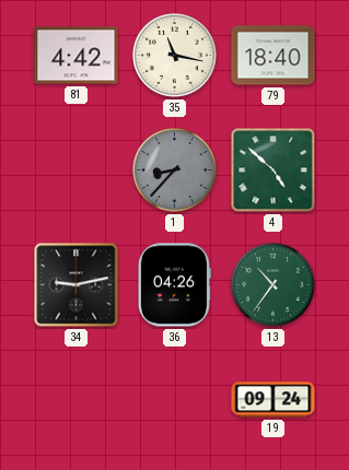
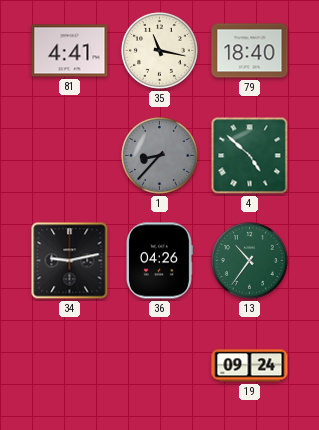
81: 4:42 -> 4:41 (70, 51)
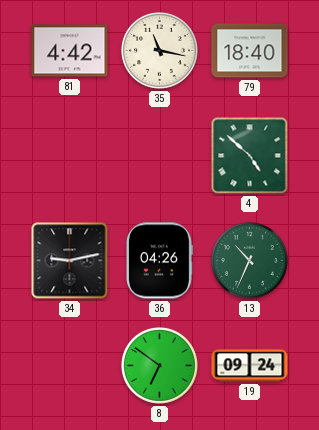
81: 4:41 -> 4:42 (70, 51)
1: 8:37 -> none (159, 155)
13: 10:36 -> 10:34 (249, 260)
8: none -> 6:51 (159, 365)
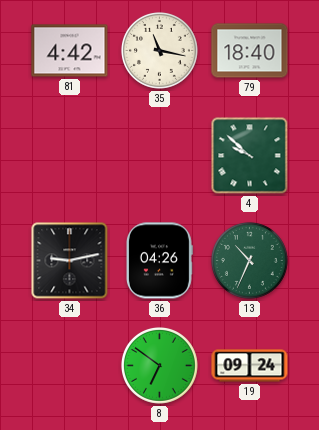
4: 4:52 -> 9:52 (250, 156)
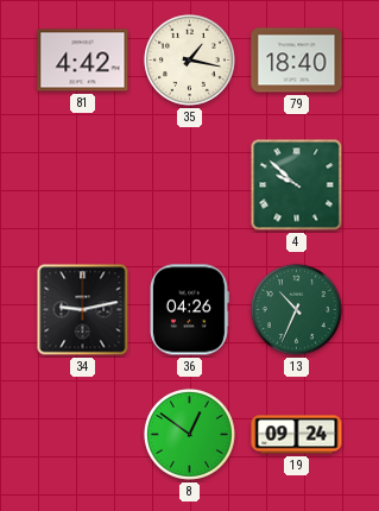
35: 11:17 -> 1:17 (189, 59)
8: 6:51 -> 12:51 (189, 434)
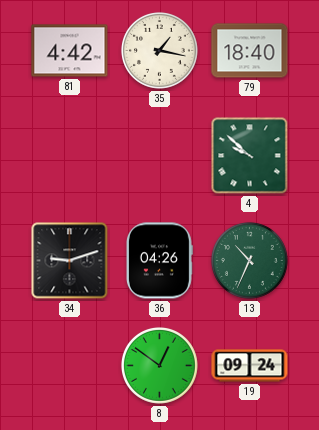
34: 9:13 -> 9:12 (70, 261)
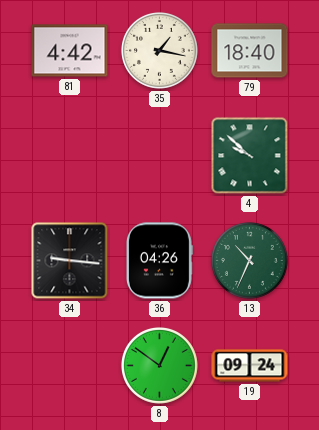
34: 9:12 -> 9:16 (70, 261)
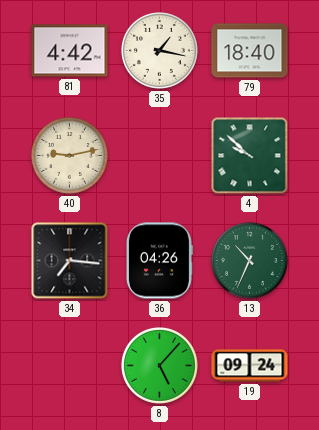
40: none -> 9:13 (69, 155)
34: 9:16 -> 7:16 (70, 261)
8: 12:51 -> 5:07 (159, 365)
